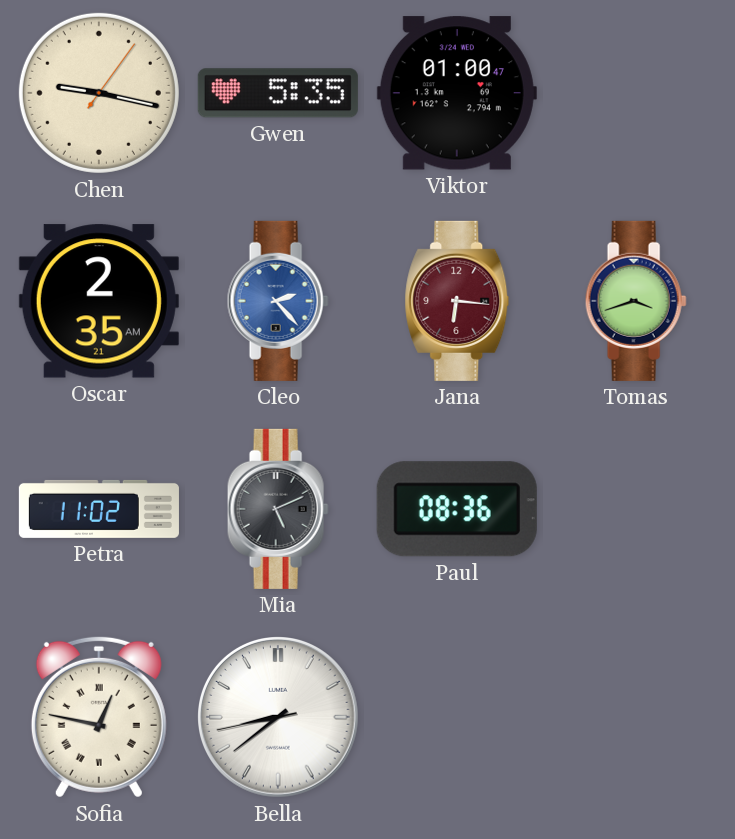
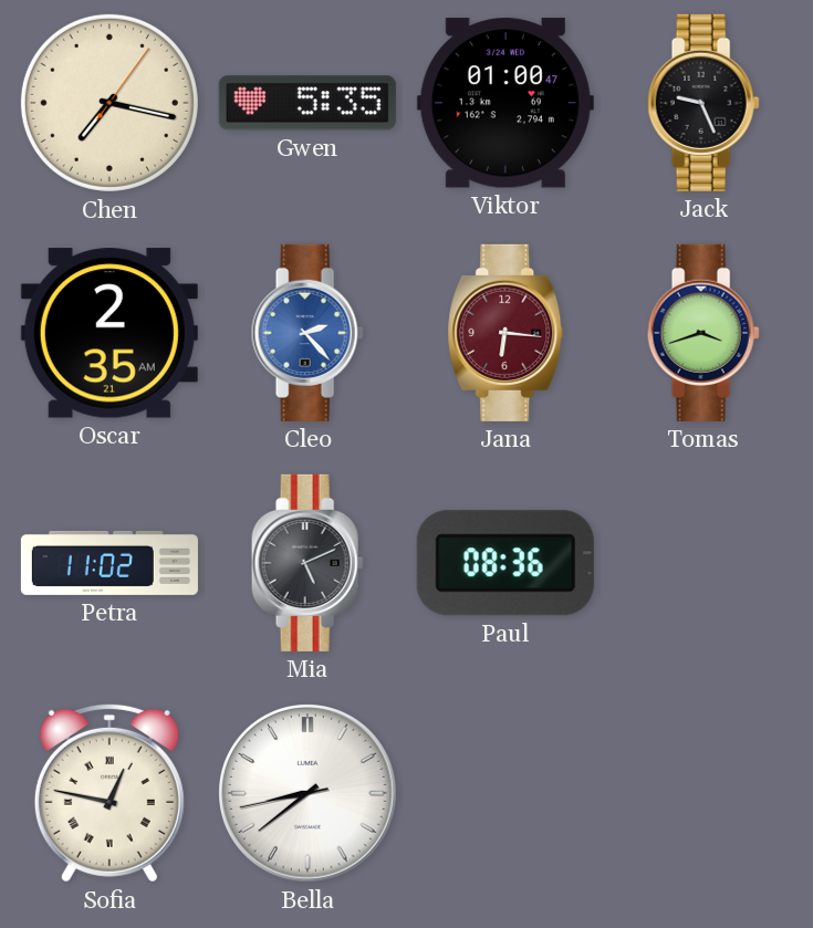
Chen: 9:17 -> 7:17 (110, 103)
Jack: none -> 9:26 (703, 103)
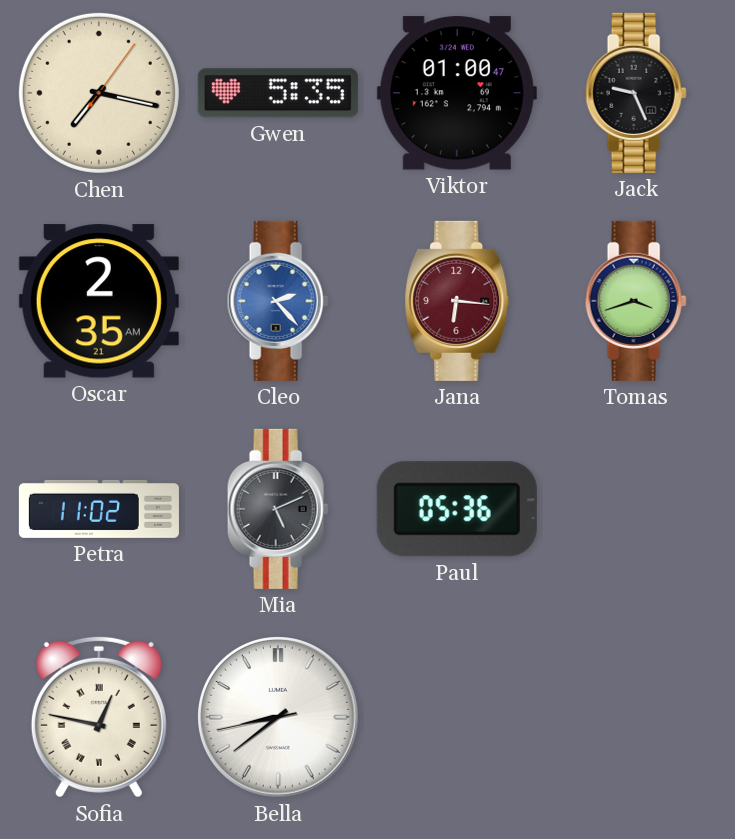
Paul: 08:36 -> 05:36 (457, 509)
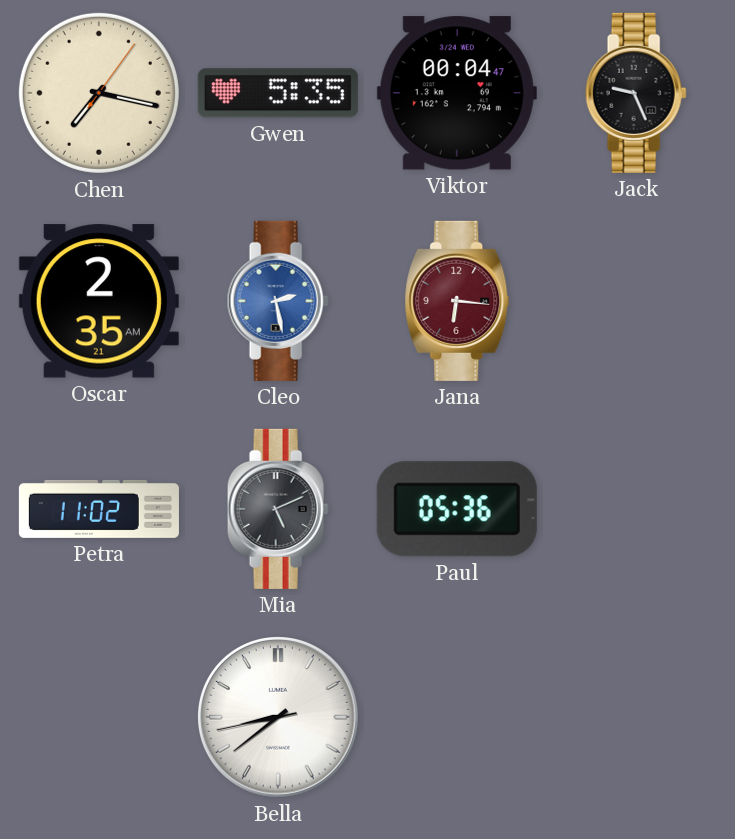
Viktor: 01:00 -> 00:04 (457, 93)
Cleo: 2:23 -> 2:28 (278, 301)
Tomas: 3:42 -> none (636, 301)
Sofia: 12:47 -> none (99, 717)
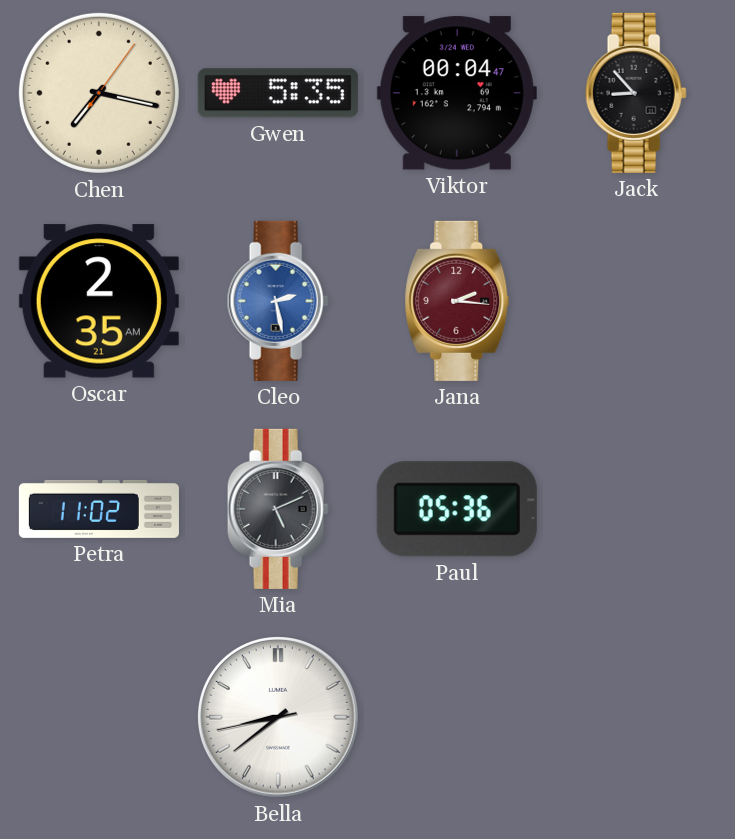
Jack: 9:26 -> 8:53 (636, 93)
Jana: 6:16 -> 2:16 (457, 301)
